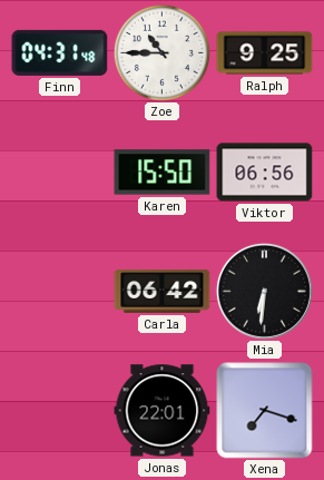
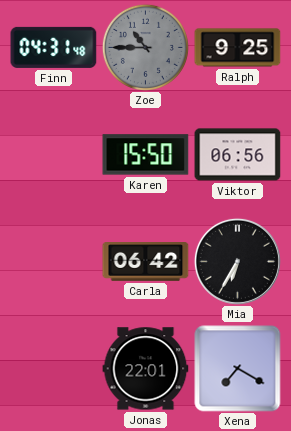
Zoe dial: white -> grey (145, 47)
Mia: 6:31 -> 6:35 (237, 261)
Xena: 7:18 -> 7:20 (238, 369)
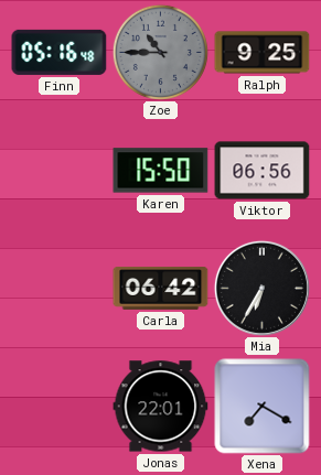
Finn: 04:31 -> 05:16 (60, 52)
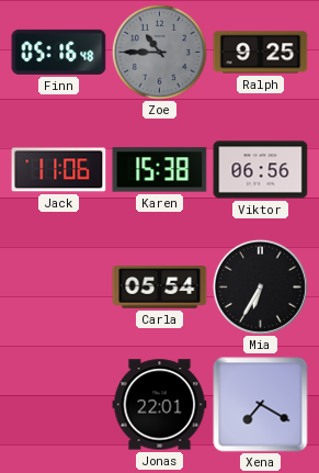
Jack: none -> 11:06 (59, 170)
Karen: 15:50 -> 15:38 (160, 170)
Carla: 06:42 -> 05:54 (160, 288)
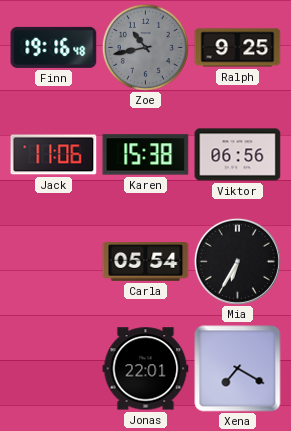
Finn: 05:16 -> 19:16 (54, 47)
Zoe: 10:45 -> 10:43 (145, 47)
